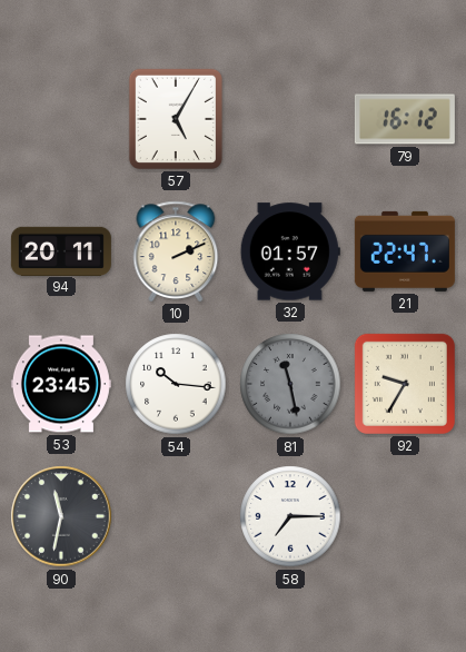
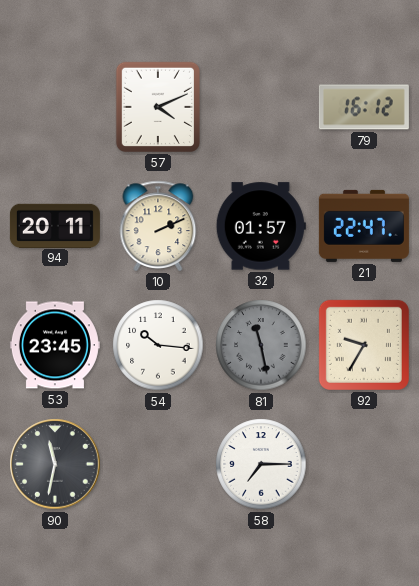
57: 5:05 -> 4:11 (158, 107)
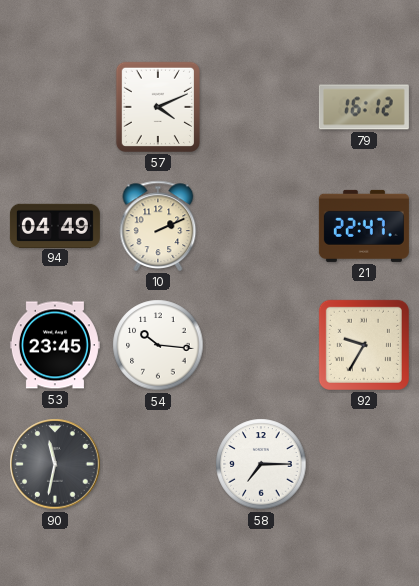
94: 20:11 -> 04:49 (55, 225)
32: 01:57 -> none (261, 226)
81: 11:28 -> none (261, 345)
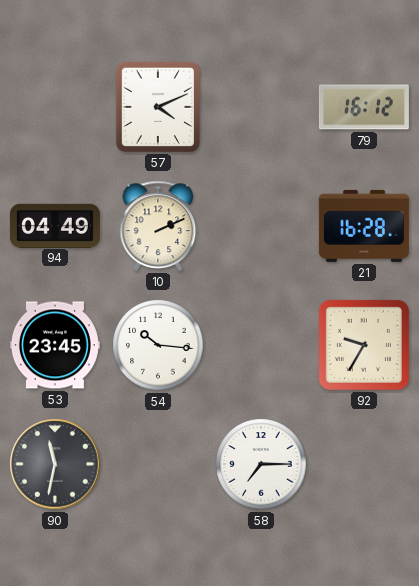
21: 22:47 -> 16:28 (364, 226)
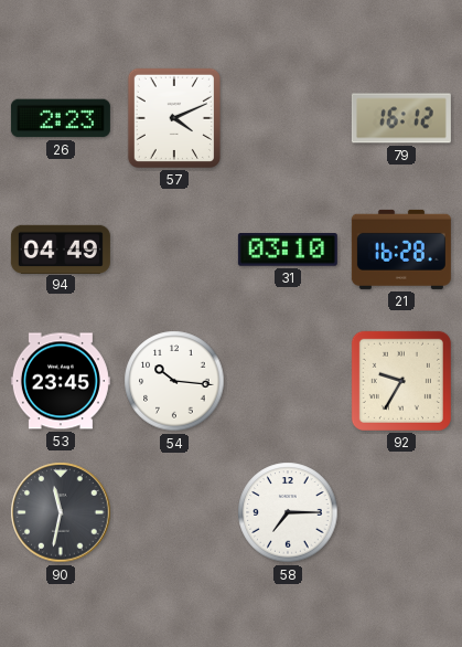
26: none -> 2:23 (61, 118)
10: 2:11 -> none (158, 226)
31: none -> 03:10 (288, 251)
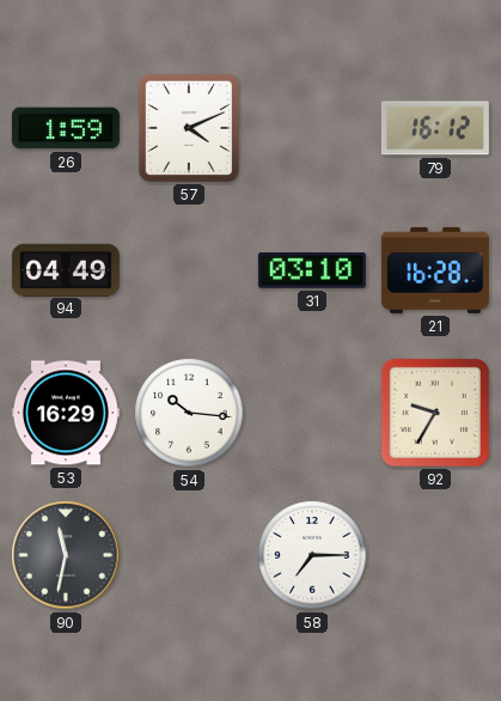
26: 2:23 -> 1:59 (66, 128)
53: 23:45 -> 16:29 (66, 413)
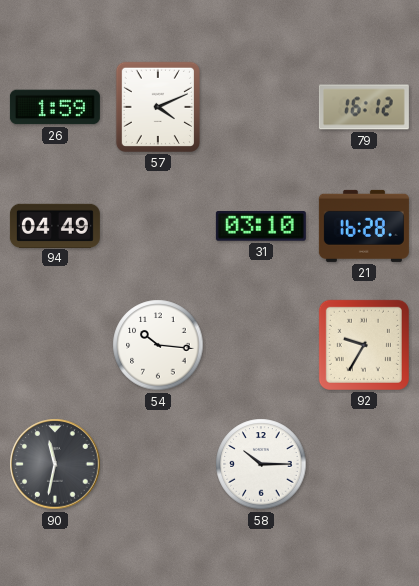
53: 16:29 -> none (66, 413)
58: 7:15 -> 10:15 (261, 464)
